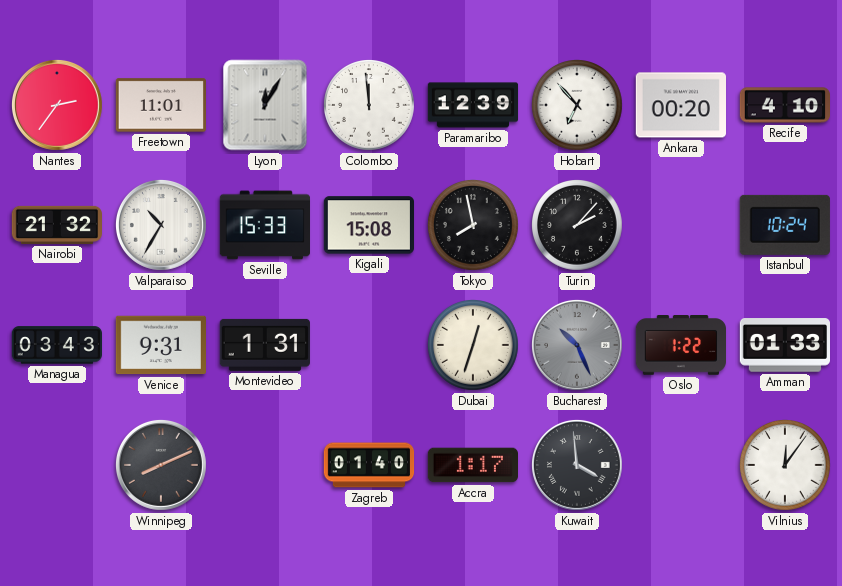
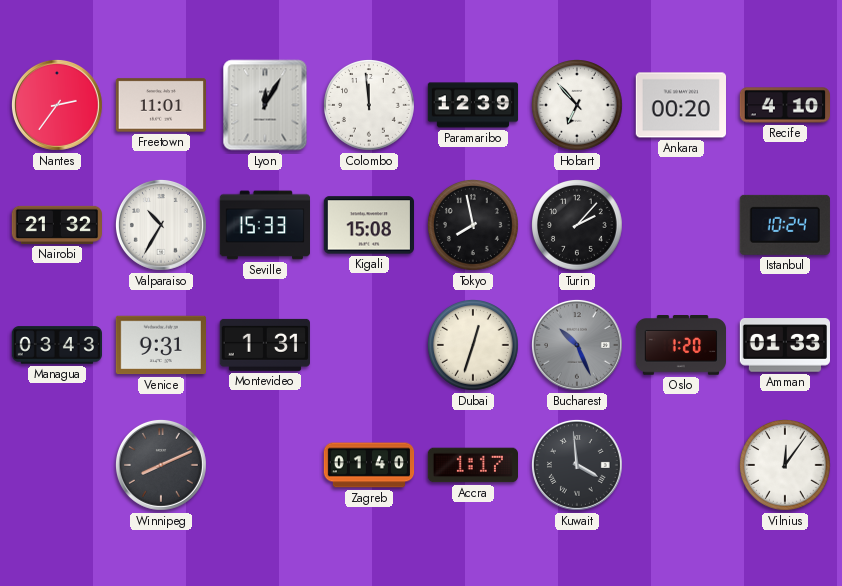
Oslo: 1:22 -> 1:20 (680, 346)
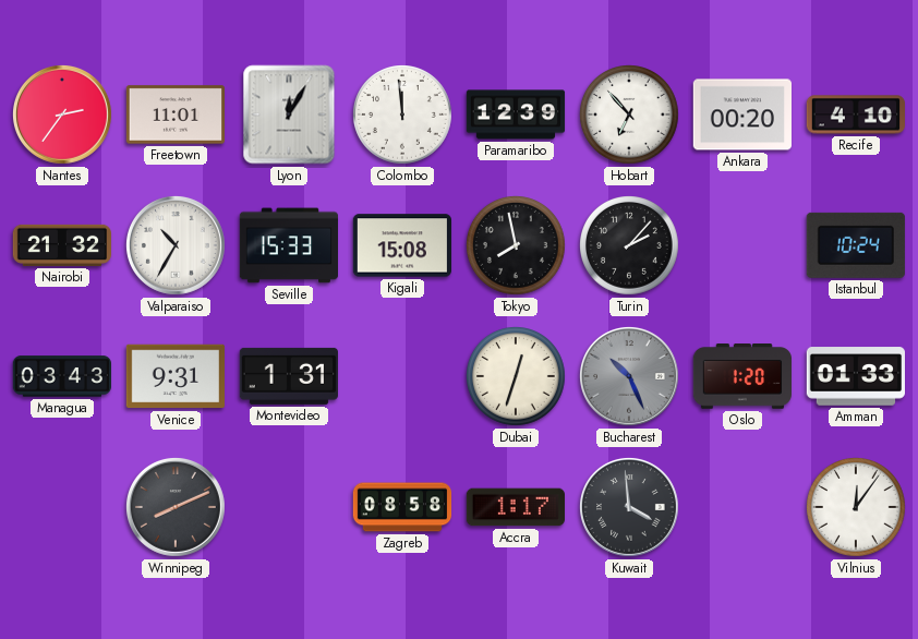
Zagreb: 01:40 -> 08:58 (402, 507)
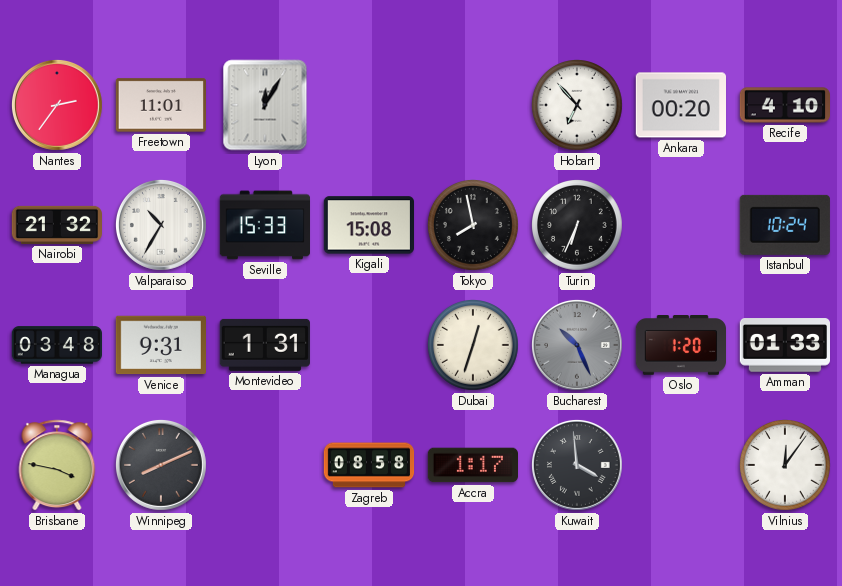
Colombo: 11:59 -> none (403, 116)
Paramaribo: 12:39 -> none (516, 114)
Turin: 2:07 -> 6:34 (578, 226)
Managua: 03:43 -> 03:48 (56, 345)
Brisbane: none -> 3:47 (57, 465)
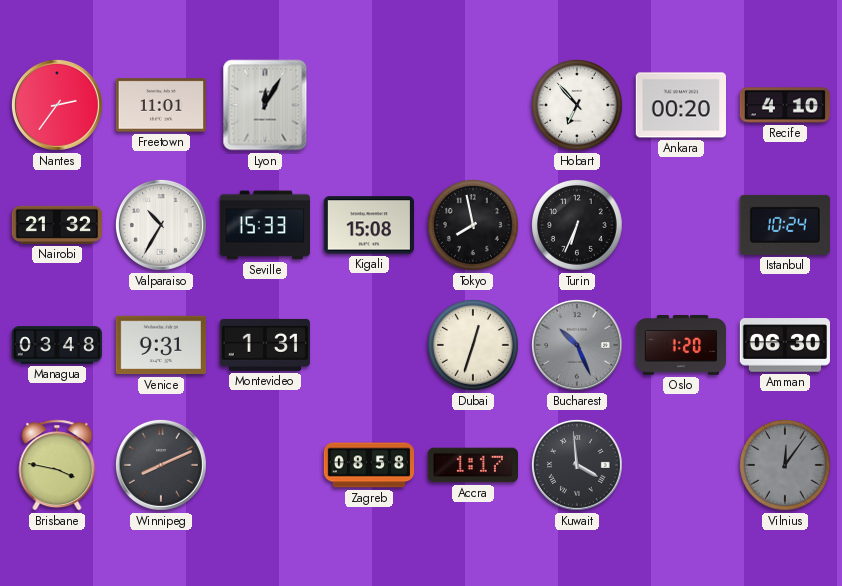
Amman: 01:33 -> 06:30 (784, 345)
Vilnius dial: white -> grey (786, 466)
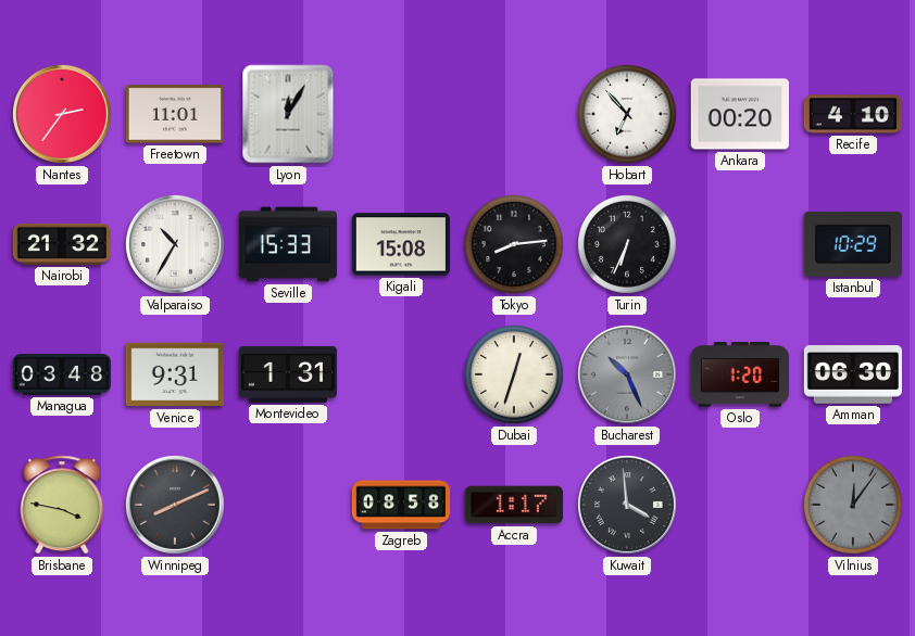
Tokyo: 7:58 -> 8:14 (515, 245)
Istanbul: 10:24 -> 10:29 (853, 244)
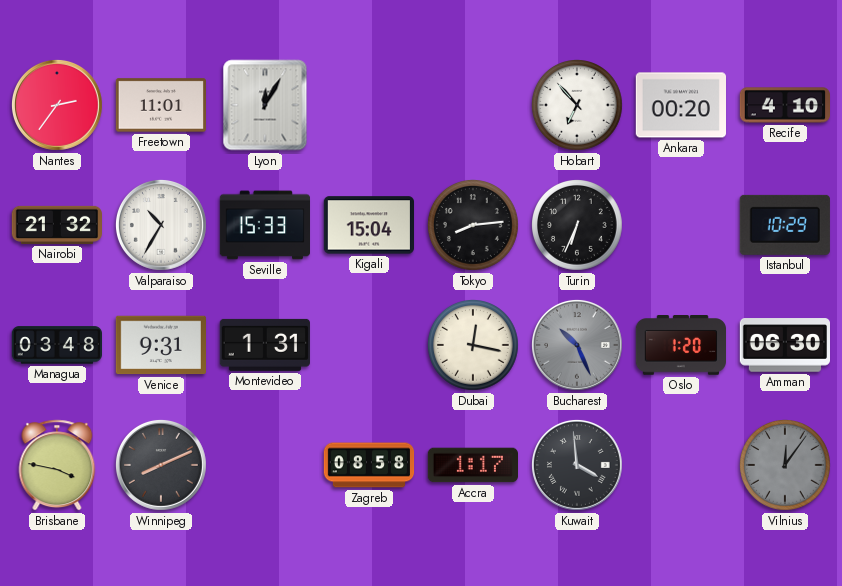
Kigali: 15:08 -> 15:04 (368, 225)
Dubai: 12:33 -> 12:17 (474, 346)
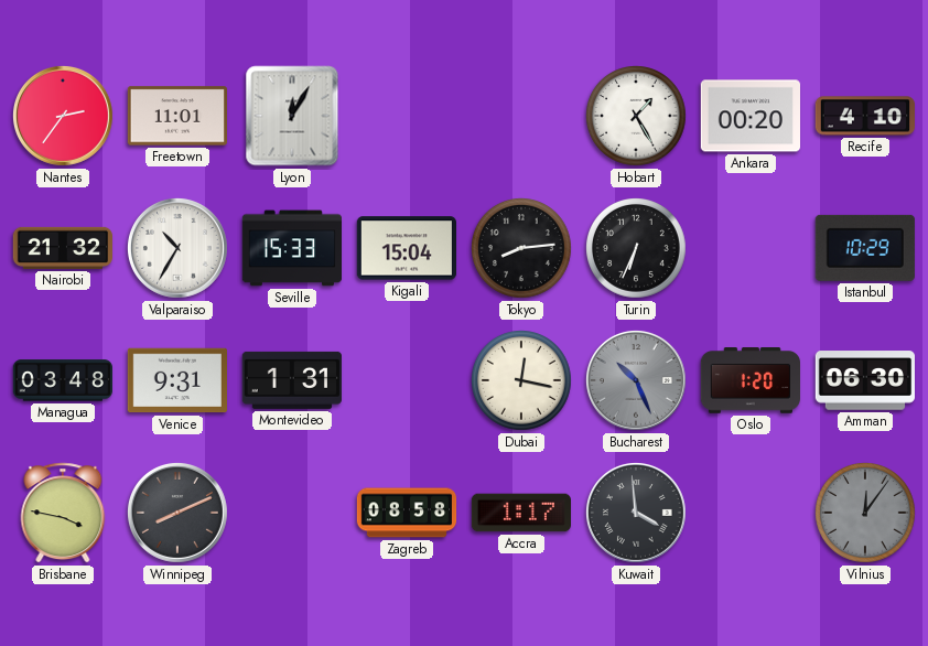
Hobart: 6:53 -> 1:25 (637, 117)
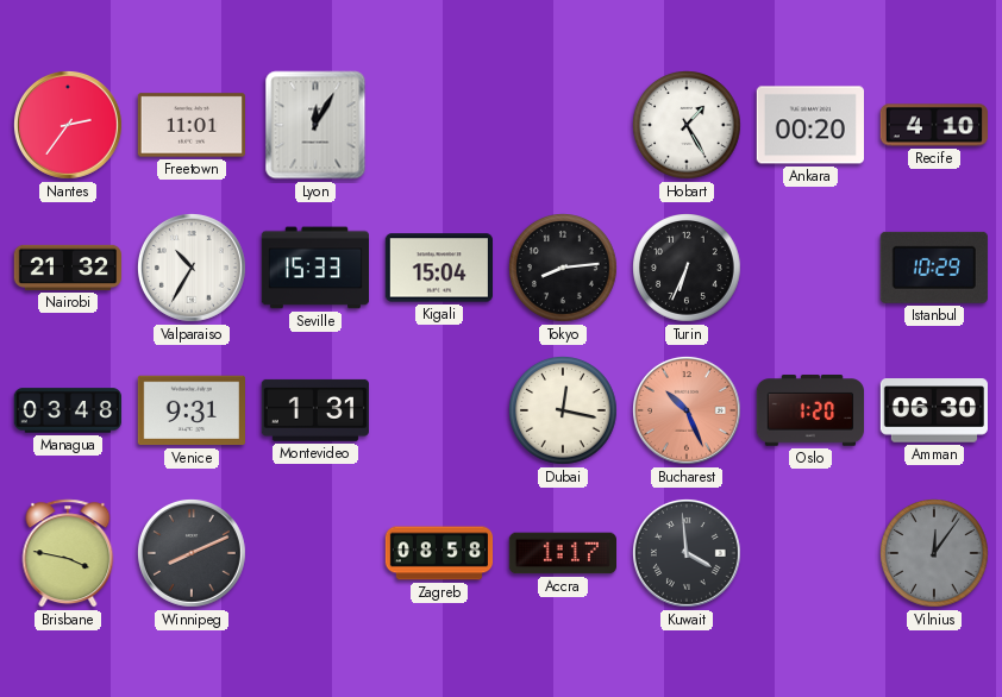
Bucharest dial: grey -> salmon (687, 410)
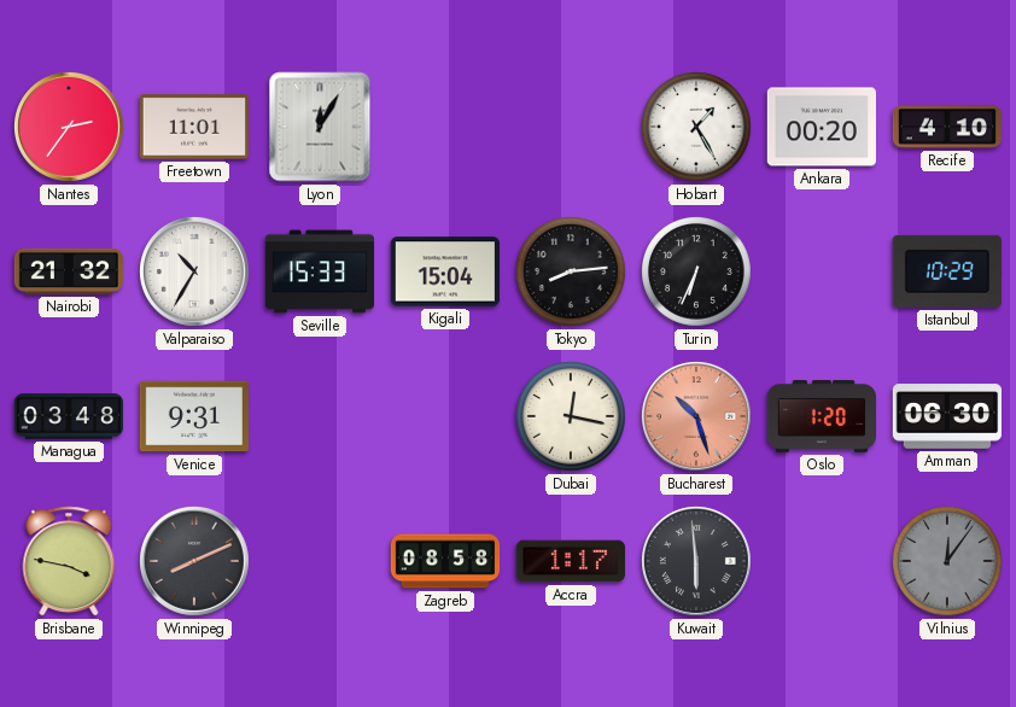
Montevideo: 1:31 -> none (315, 410)
Bucharest: 10:26 -> 10:27 (696, 416)
Kuwait: 3:59 -> 5:59 (696, 561)
